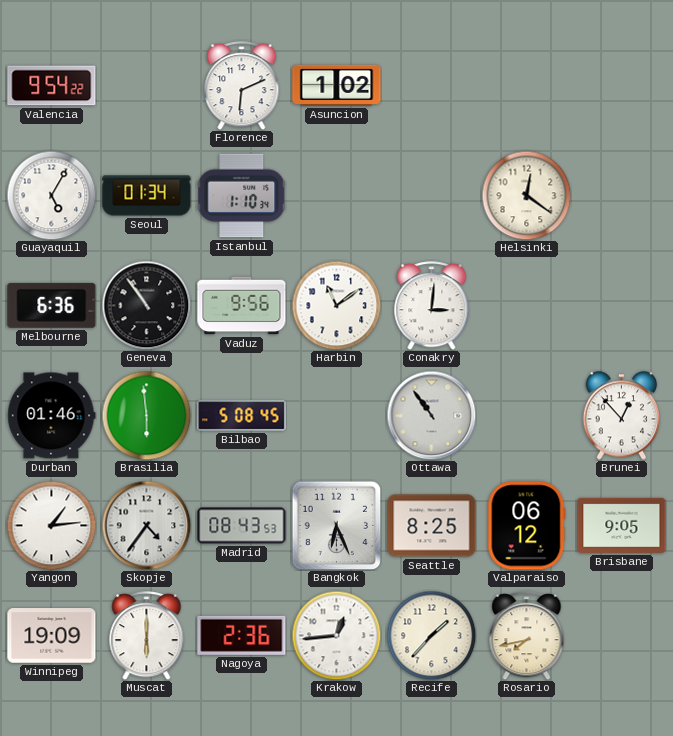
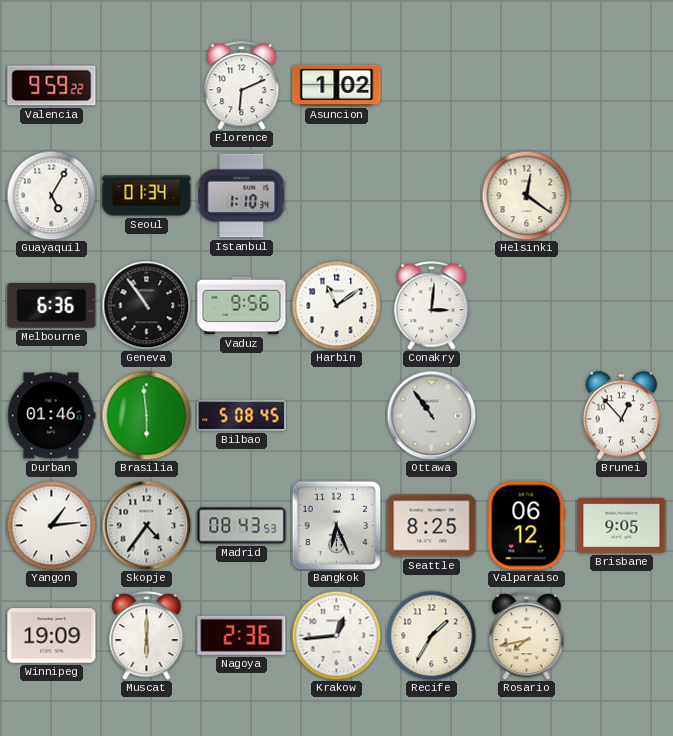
Valencia: 9:54 -> 9:59 (52, 86)
Recife: 1:37 -> 1:35 (431, 635)
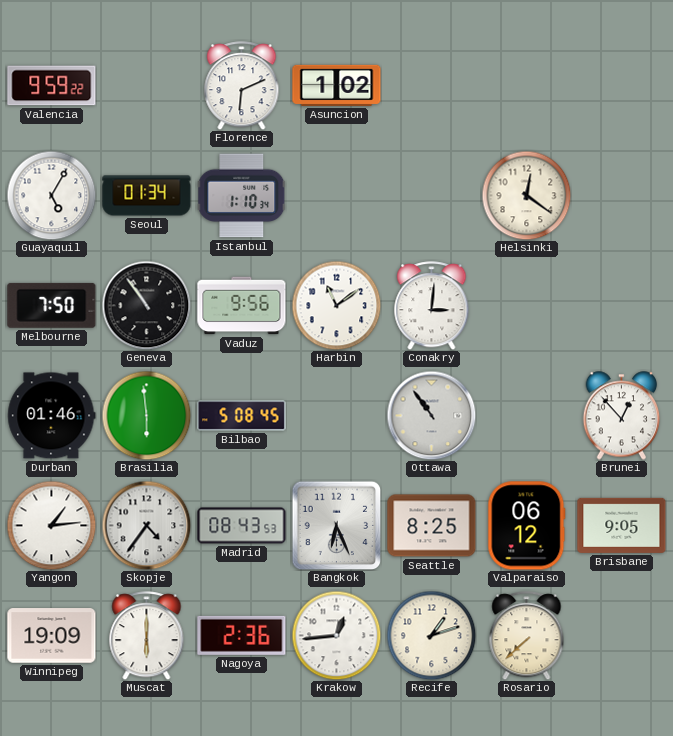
Melbourne: 6:36 -> 7:50 (52, 305)
Recife: 1:35 -> 1:12 (431, 635)
Rosario: 7:43 -> 7:38 (527, 636)
